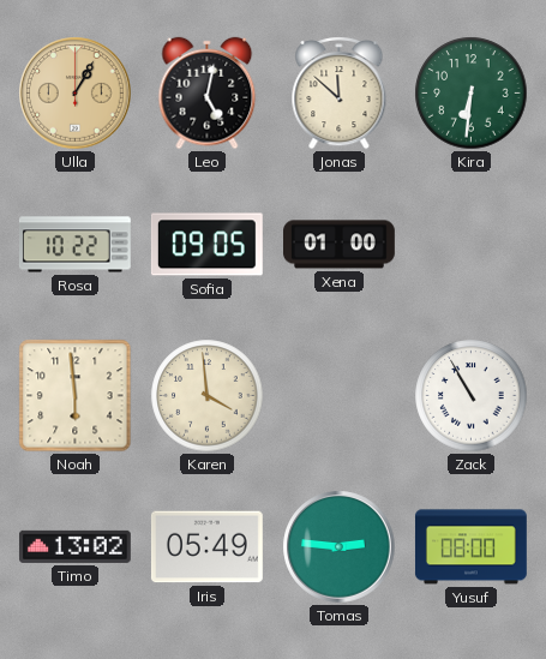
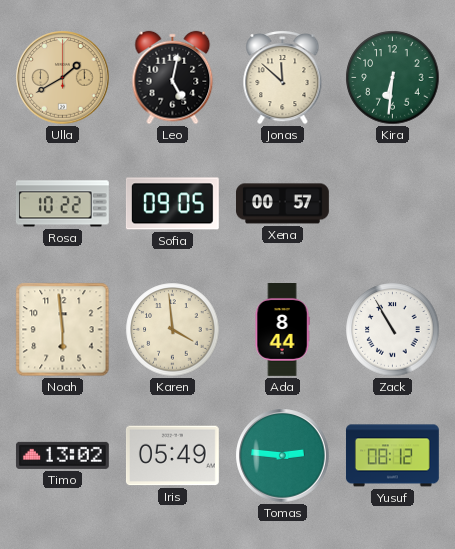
Ulla: 1:05 -> 1:40 (63, 78)
Xena: 01:00 -> 00:57 (283, 204)
Ada: none -> 8:44 (282, 330)
Yusuf: 08:00 -> 08:12 (392, 456)
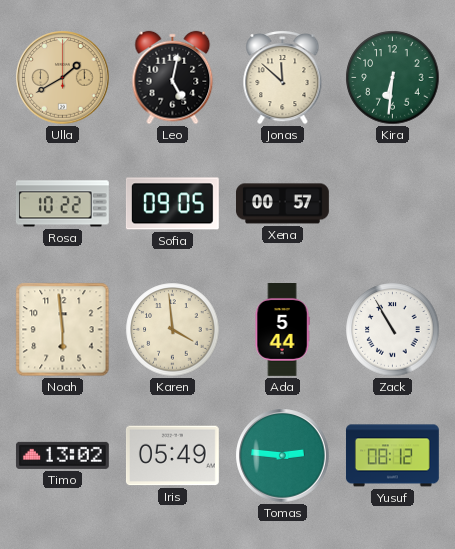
Ada: 8:44 -> 5:44 (282, 330)
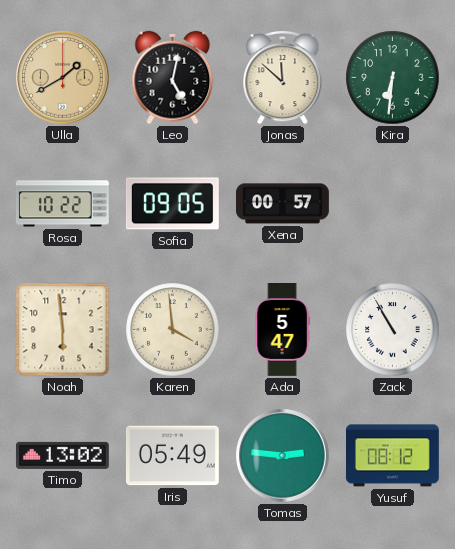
Ada: 5:44 -> 5:47 (282, 330)
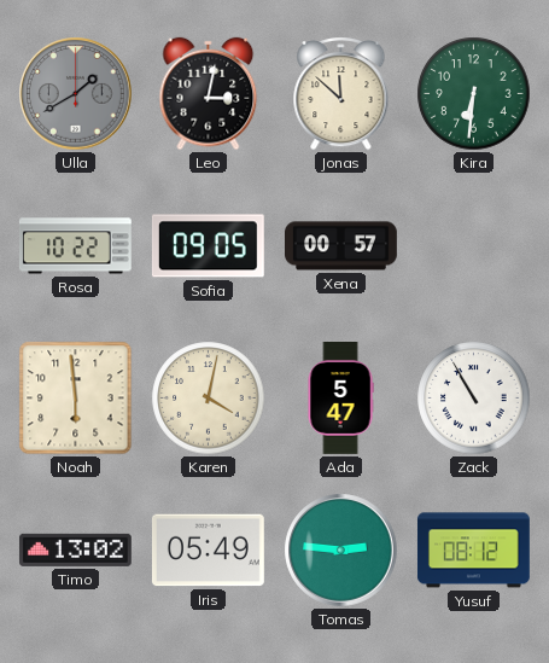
Ulla dial: champagne -> grey (76, 94)
Leo: 5:02 -> 3:02 (209, 94)
Karen: 3:59 -> 4:02 (209, 399)
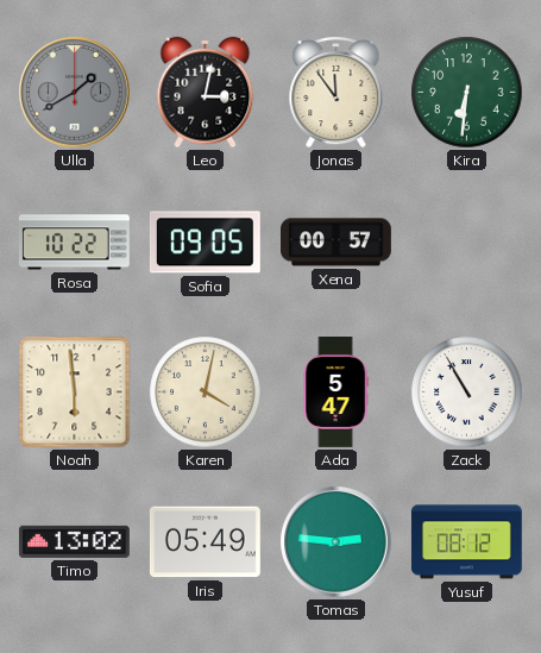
Jonas: 11:52 -> 11:54 (336, 92)
